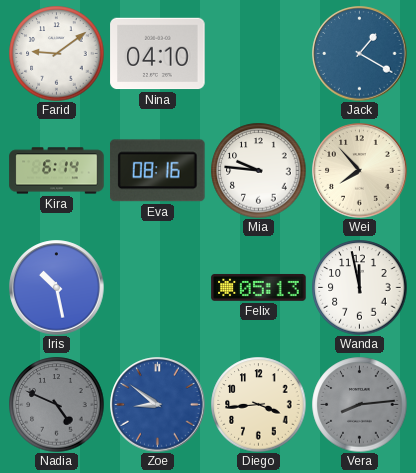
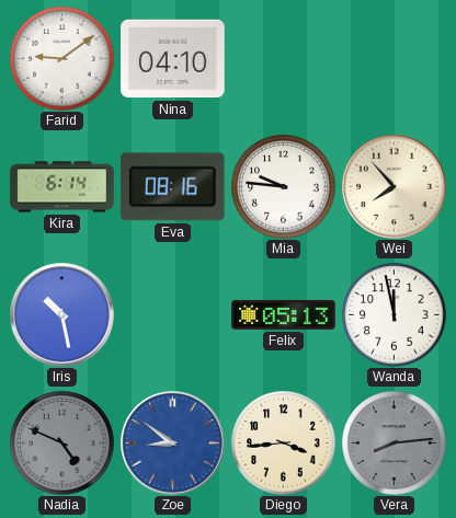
Jack: 1:20 -> none (360, 54)
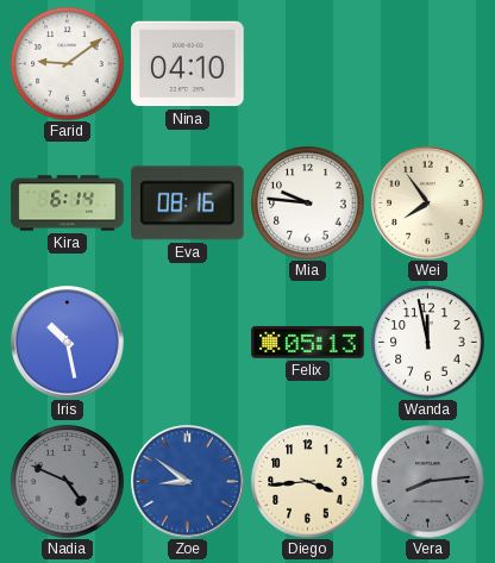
Wei: 7:53 -> 7:54 (428, 204)
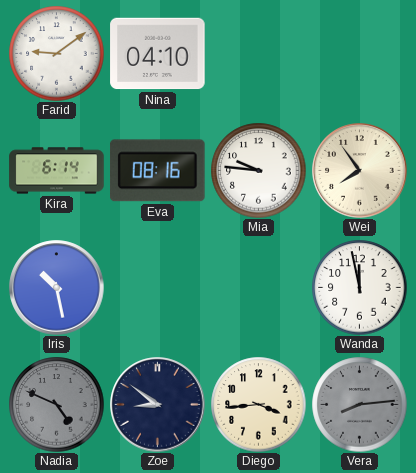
Felix: 05:13 -> none (308, 343)
Zoe dial: blue -> navy (158, 405)
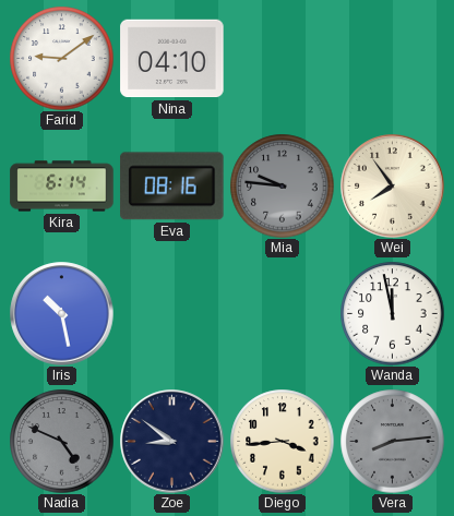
Mia dial: white -> grey (282, 185)
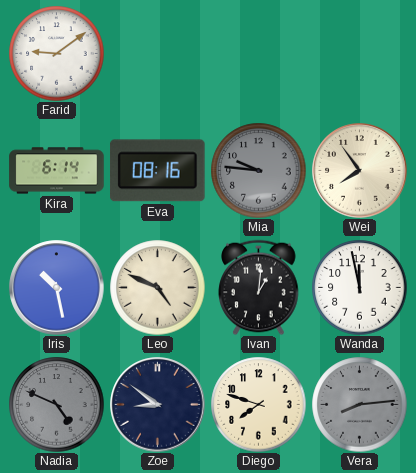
Nina: 04:10 -> none (172, 59)
Leo: none -> 4:49 (157, 287)
Ivan: none -> 1:01 (259, 287)
Diego: 3:44 -> 7:48 (258, 404)
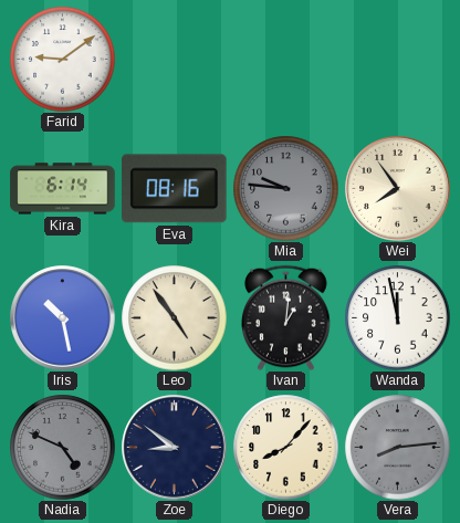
Leo: 4:49 -> 4:54 (174, 317)
Diego: 7:48 -> 8:07 (285, 447)
